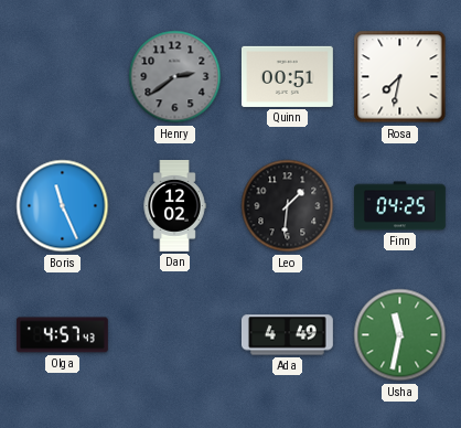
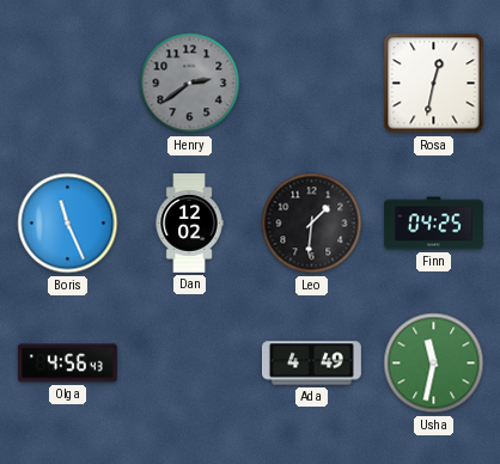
Quinn: 00:51 -> none (287, 76)
Rosa: 7:32 -> 12:32 (434, 84)
Olga: 4:57 -> 4:56 (67, 364)
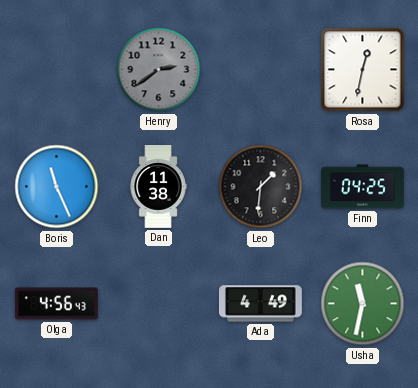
Dan: 12:02 -> 11:38 (158, 187)
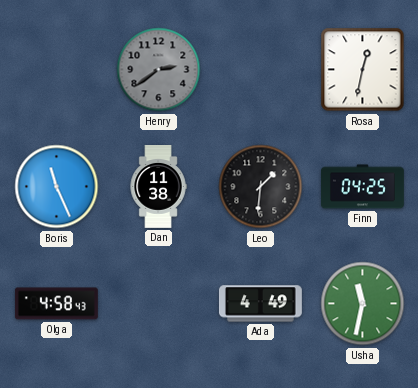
Olga: 4:56 -> 4:58 (56, 304)
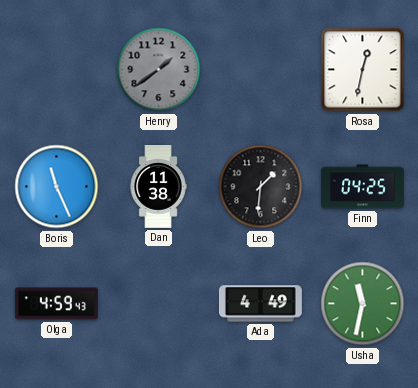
Henry: 2:39 -> 1:39 (159, 70)
Olga: 4:58 -> 4:59 (56, 304)
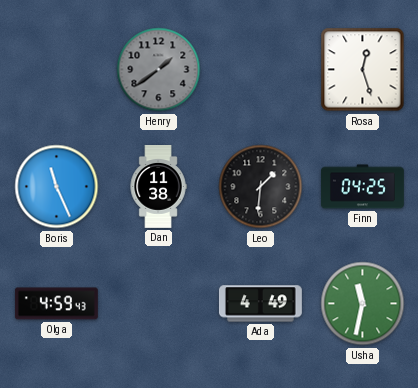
Rosa: 12:32 -> 12:27 (363, 70)
